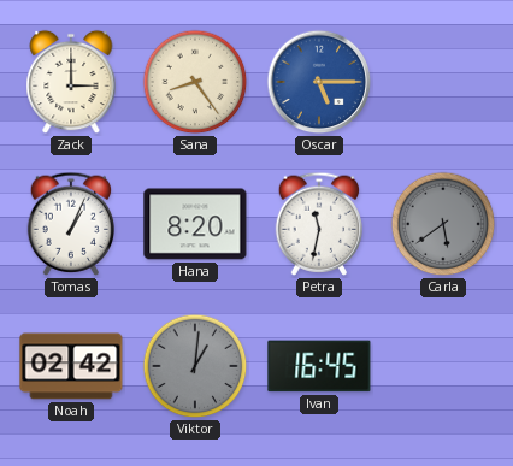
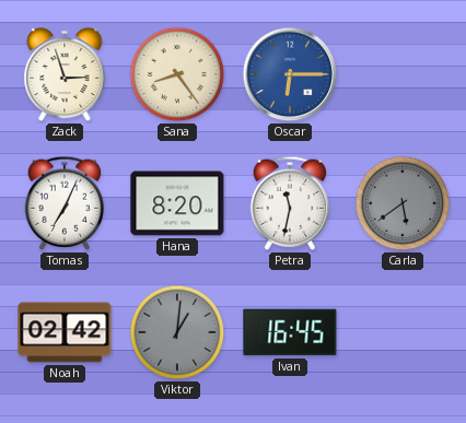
Zack: 3:00 -> 2:57 (65, 74)
Oscar: 5:15 -> 6:15 (290, 74)
Tomas: 1:04 -> 7:04 (65, 203)
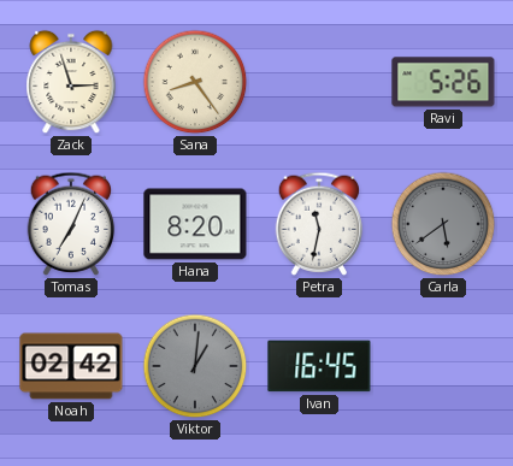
Oscar: 6:15 -> none (290, 74)
Ravi: none -> 5:26 (443, 82)
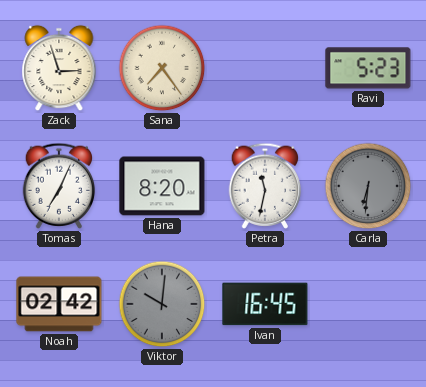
Sana: 8:24 -> 7:24 (162, 68)
Ravi: 5:26 -> 5:23 (368, 68)
Carla: 5:39 -> 6:31 (368, 186)
Viktor: 1:01 -> 10:01 (162, 304)
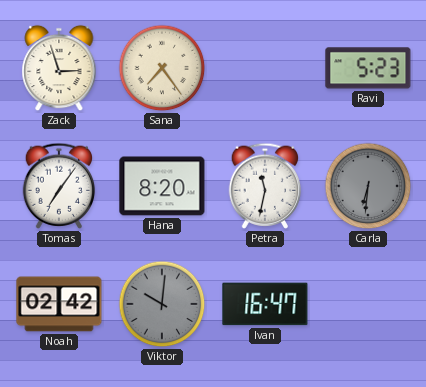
Tomas: 7:04 -> 7:06 (59, 186)
Ivan: 16:45 -> 16:47 (265, 304)
